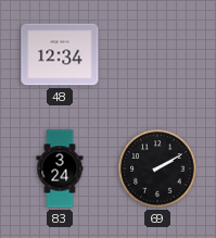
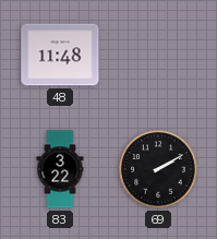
48: 12:34 -> 11:48 (60, 55)
83: 3:24 -> 3:22 (60, 169)
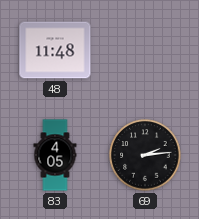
83: 3:22 -> 4:05 (55, 155)
69: 2:10 -> 2:14 (145, 155)
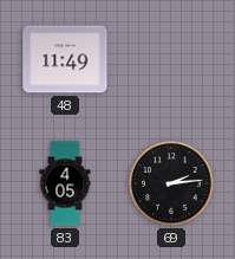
48: 11:48 -> 11:49 (65, 59)
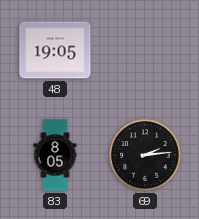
48: 11:49 -> 19:05 (55, 50)
83: 4:05 -> 8:05 (55, 155)
